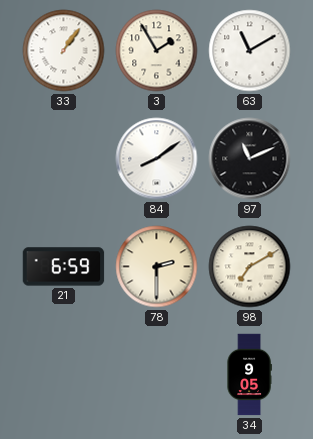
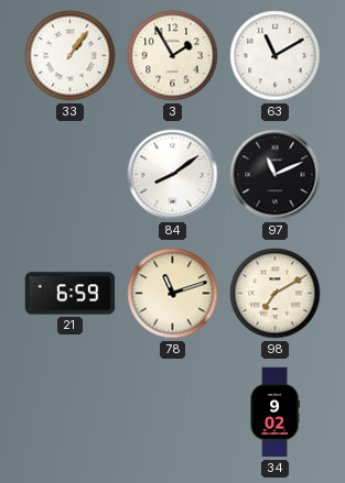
78: 2:30 -> 11:12 (173, 294)
34: 9:05 -> 9:02 (274, 413)
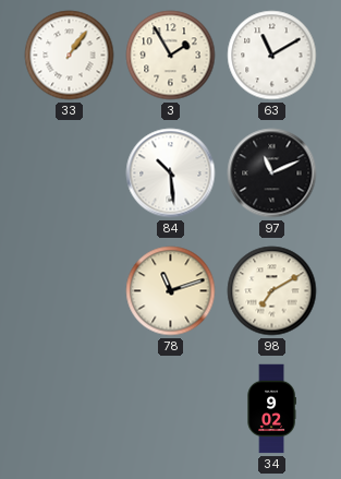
84: 8:09 -> 10:29 (171, 173)
21: 6:59 -> none (71, 294)
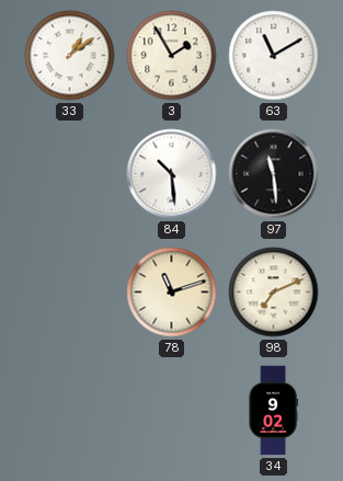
33: 1:06 -> 1:09 (70, 56)
97: 11:11 -> 11:29 (274, 174)
98: 7:10 -> 7:11 (274, 293)
